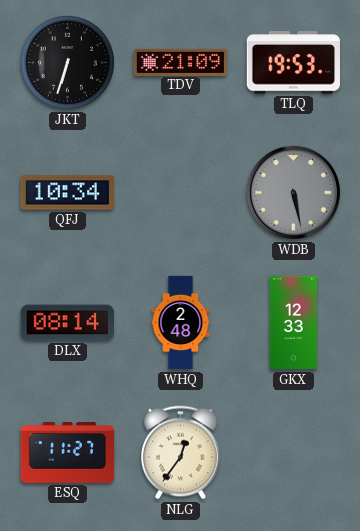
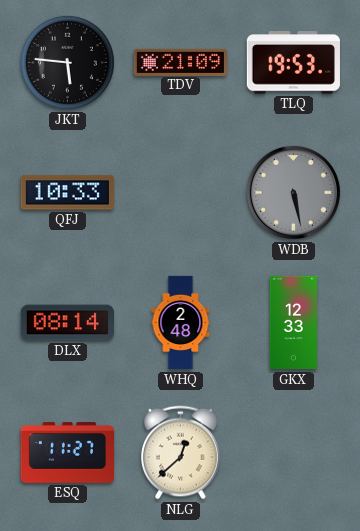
JKT: 6:33 -> 5:46 (67, 62)
QFJ: 10:34 -> 10:33 (67, 193)
NLG: 12:36 -> 12:38 (181, 453)
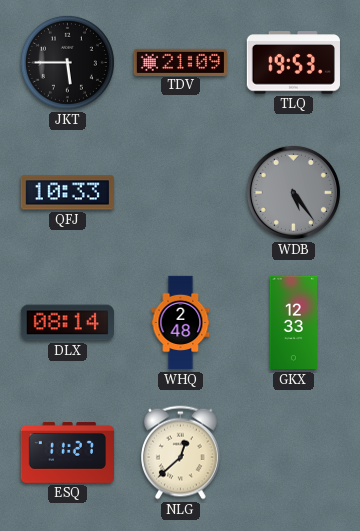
JKT: 5:46 -> 5:45 (67, 62)
WDB: 5:28 -> 5:24 (293, 192)
